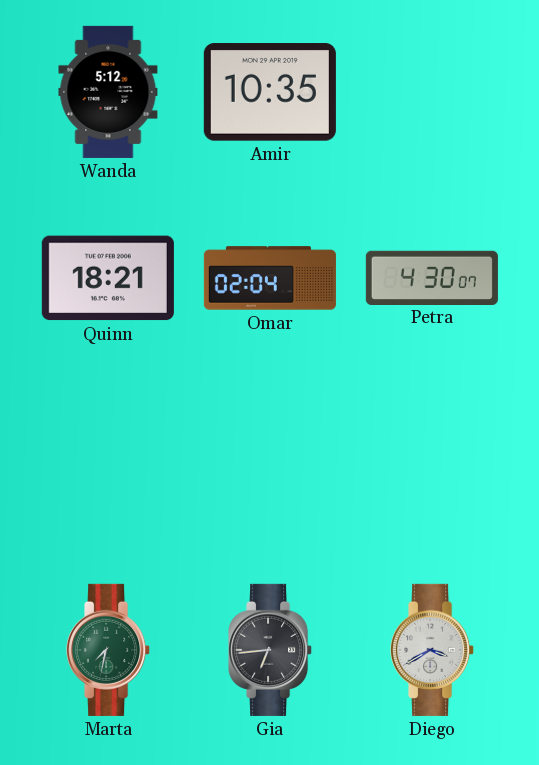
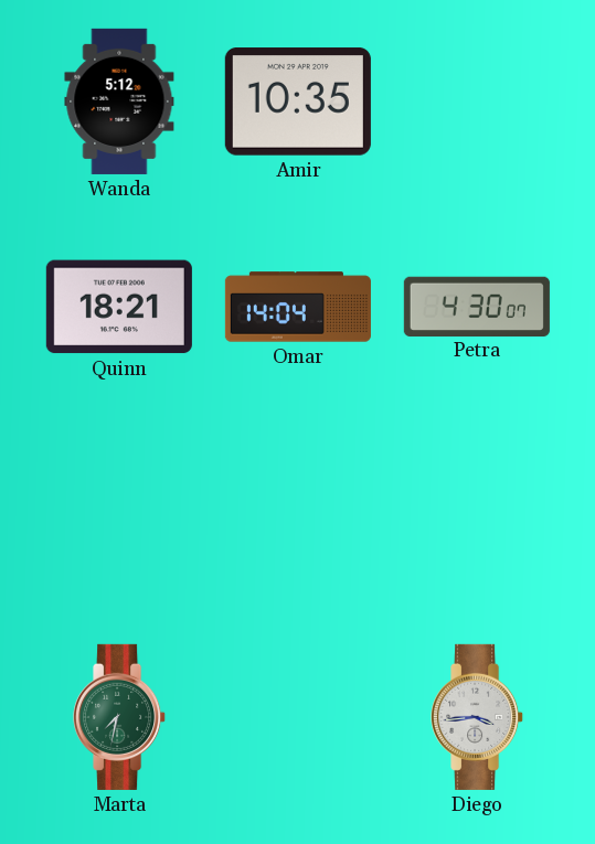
Omar: 02:04 -> 14:04 (298, 307)
Gia: 6:44 -> none (271, 650)
Diego: 3:40 -> 3:44 (478, 717)
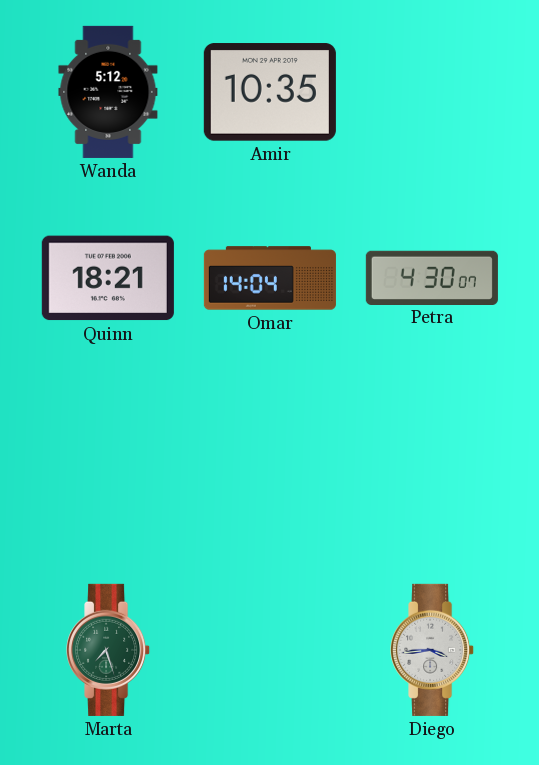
Marta: 7:32 -> 7:27 (109, 650)
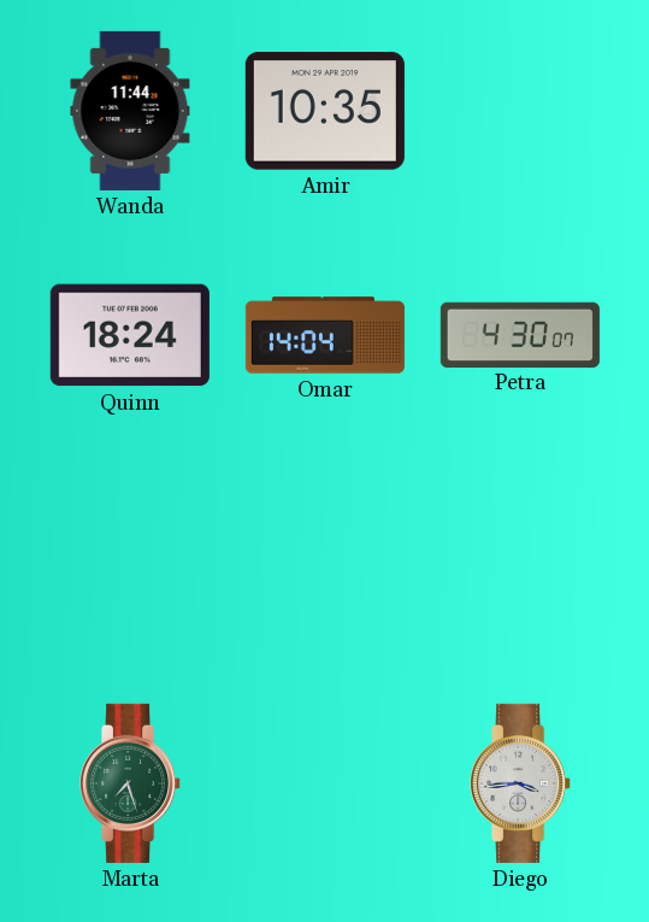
Wanda: 5:12 -> 11:44 (130, 111)
Quinn: 18:21 -> 18:24 (130, 335)
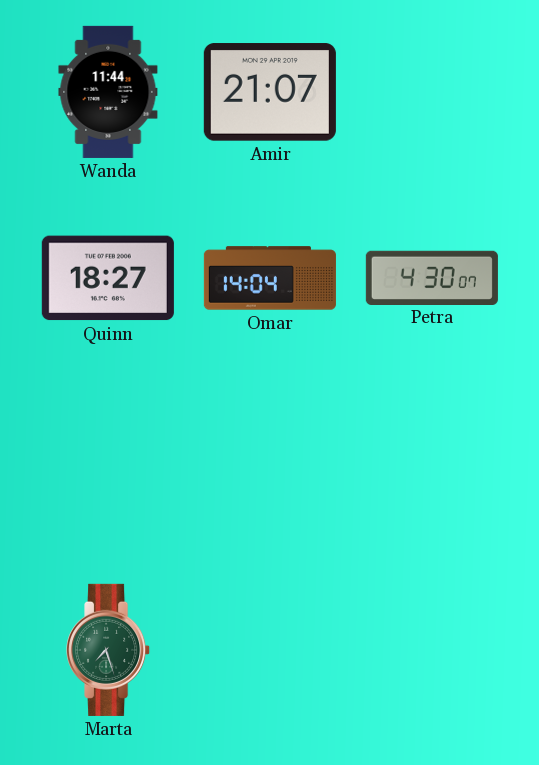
Amir: 10:35 -> 21:07 (270, 92)
Quinn: 18:24 -> 18:27 (108, 278)
Diego: 3:44 -> none (521, 783)
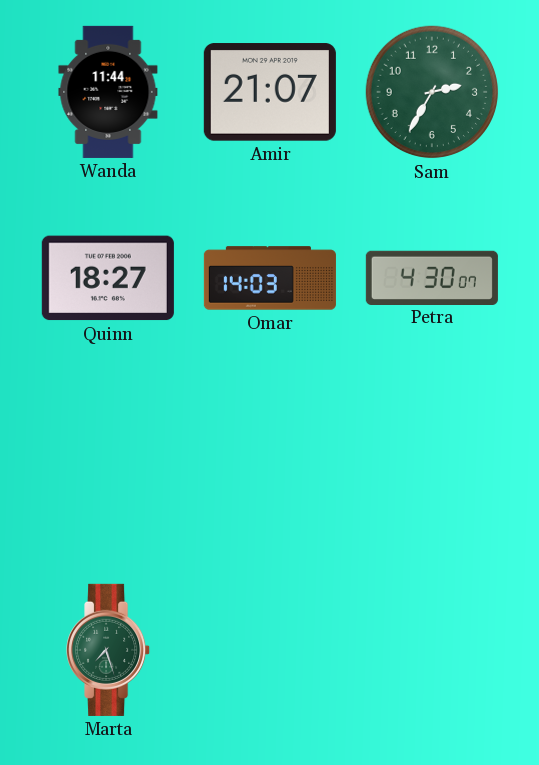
Sam: none -> 2:35 (432, 92)
Omar: 14:04 -> 14:03 (270, 278)
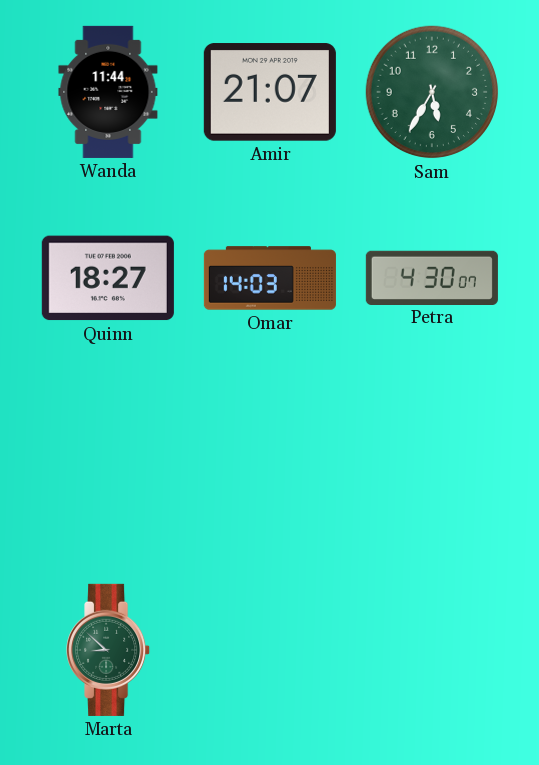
Sam: 2:35 -> 5:35 (432, 92)
Marta: 7:27 -> 8:52 (109, 650)
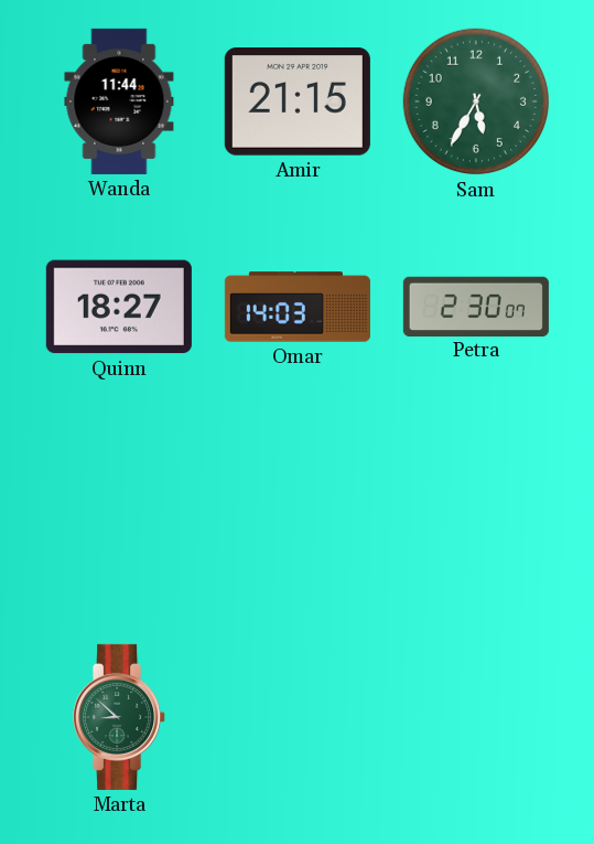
Amir: 21:07 -> 21:15 (298, 102)
Petra: 4:30 -> 2:30 (476, 306)
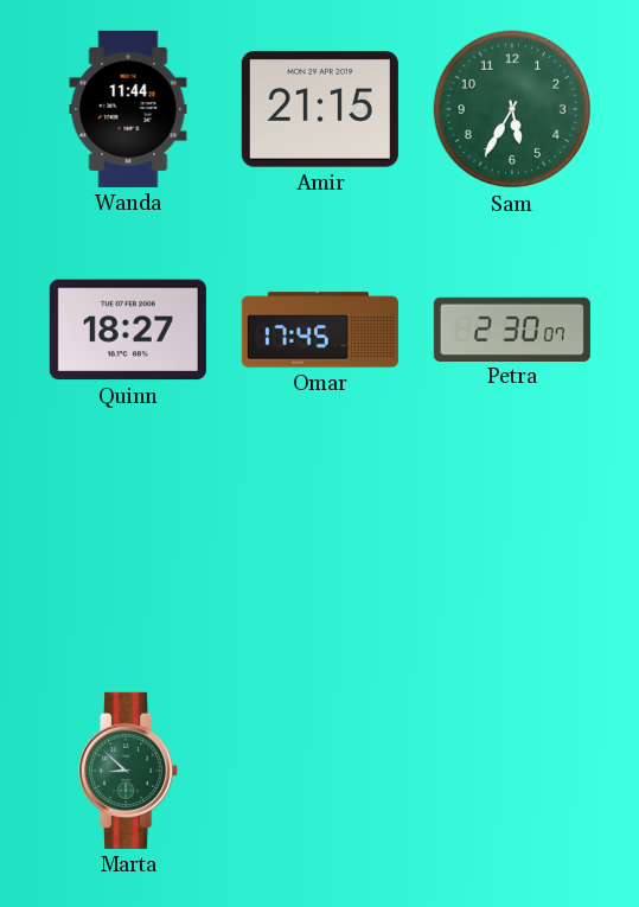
Omar: 14:03 -> 17:45 (320, 330)
